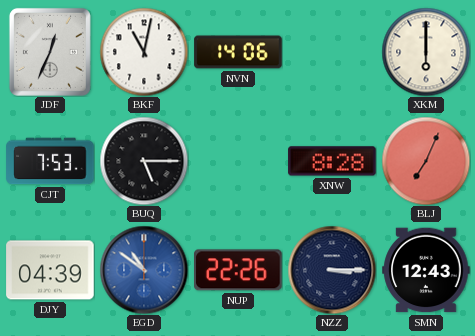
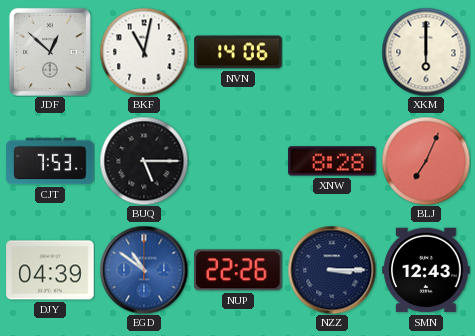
JDF: 12:34 -> 12:52 (50, 52)
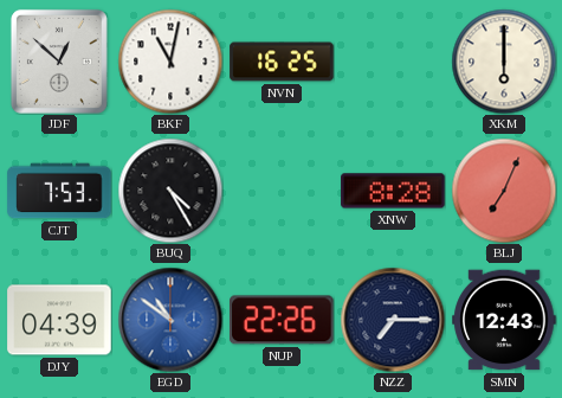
NVN: 14:06 -> 16:25 (282, 62)
BUQ: 5:15 -> 4:25 (170, 191)
NZZ: 3:15 -> 7:15 (393, 320)
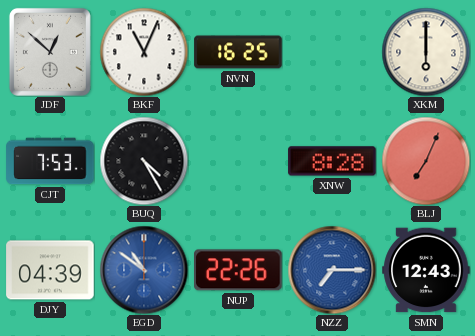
BKF: 11:02 -> 11:04 (144, 52)
NZZ dial: navy -> blue (332, 270)
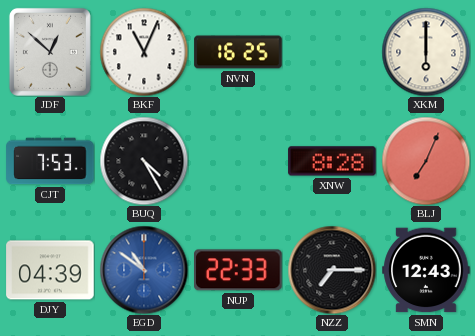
NUP: 22:26 -> 22:33 (238, 270)
NZZ dial: blue -> black (332, 270)
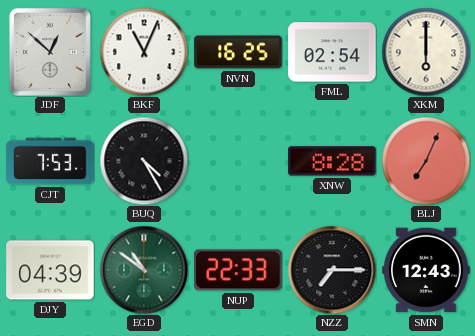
FML: none -> 02:54 (332, 52)
EGD dial: blue -> green (144, 270)
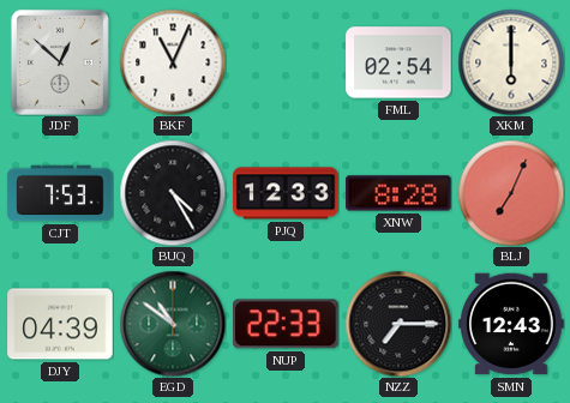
NVN: 16:25 -> none (238, 52)
PJQ: none -> 12:33 (286, 193)
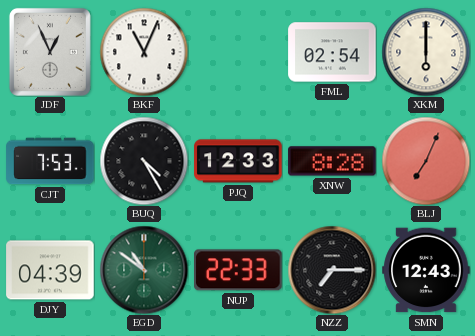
JDF: 12:52 -> 12:56 (50, 52)
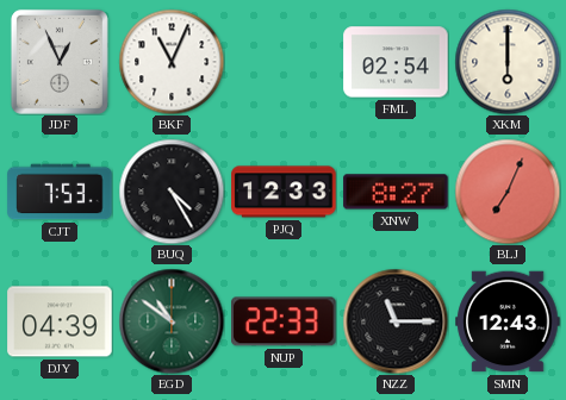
XNW: 8:28 -> 8:27 (396, 192)
NZZ: 7:15 -> 11:15 (396, 321)
